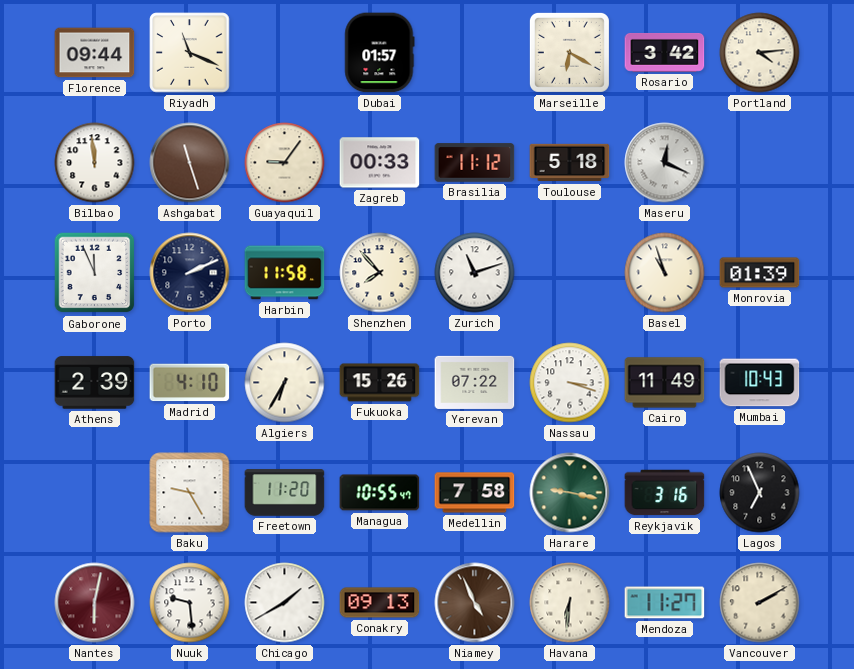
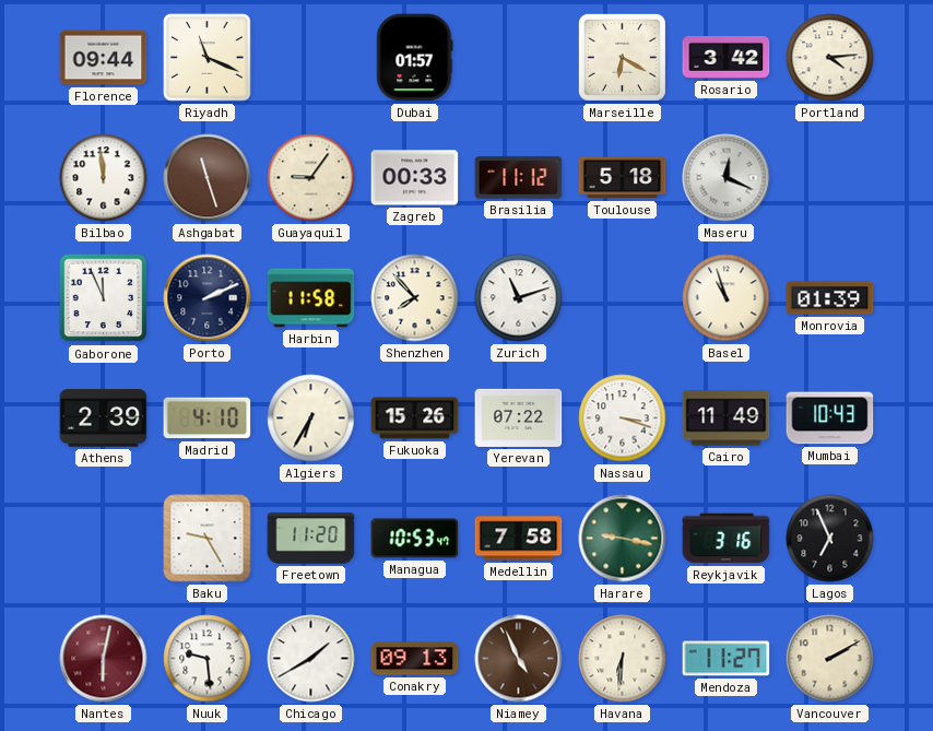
Managua: 10:55 -> 10:53 (415, 539)
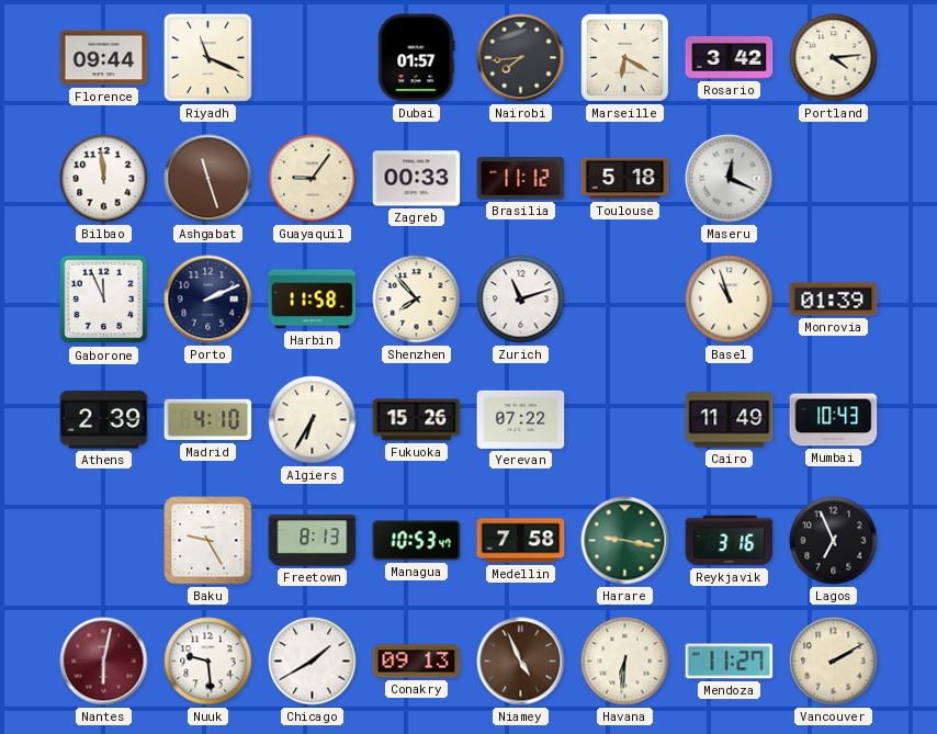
Nairobi: none -> 7:44 (521, 58)
Nassau: 3:18 -> none (623, 418)
Freetown: 11:20 -> 8:13 (313, 541)
